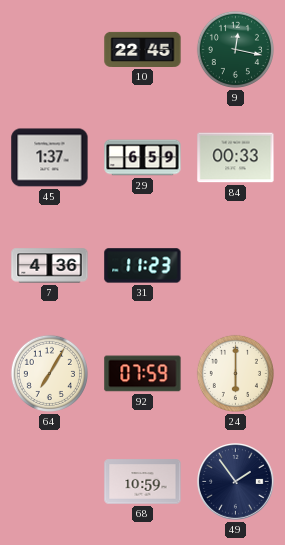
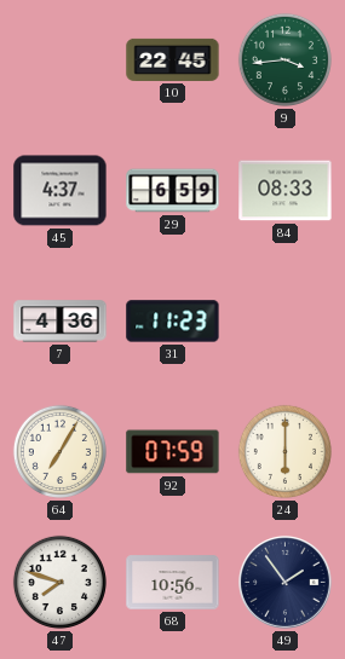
9: 12:17 -> 3:44 (284, 59)
45: 1:37 -> 4:37 (61, 191)
84: 00:33 -> 08:33 (286, 191)
47: none -> 7:48 (59, 582)
68: 10:59 -> 10:56 (173, 583)
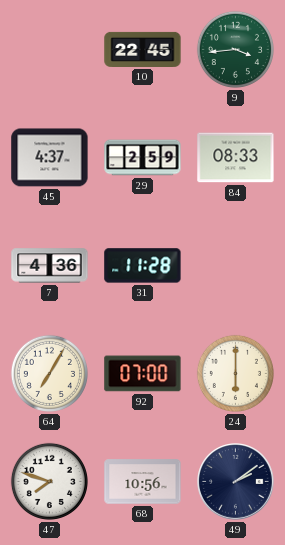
29: 6:59 -> 2:59 (143, 158)
31: 11:23 -> 11:28 (143, 266)
92: 07:59 -> 07:00 (143, 374)
49: 1:54 -> 2:09 (236, 482)
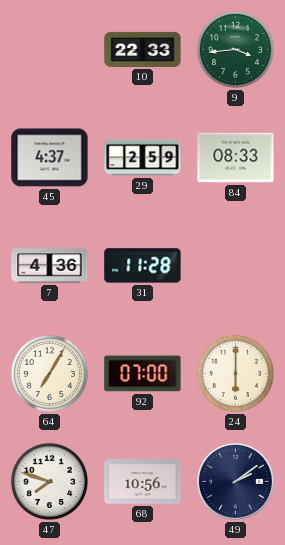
10: 22:45 -> 22:33 (143, 49)
